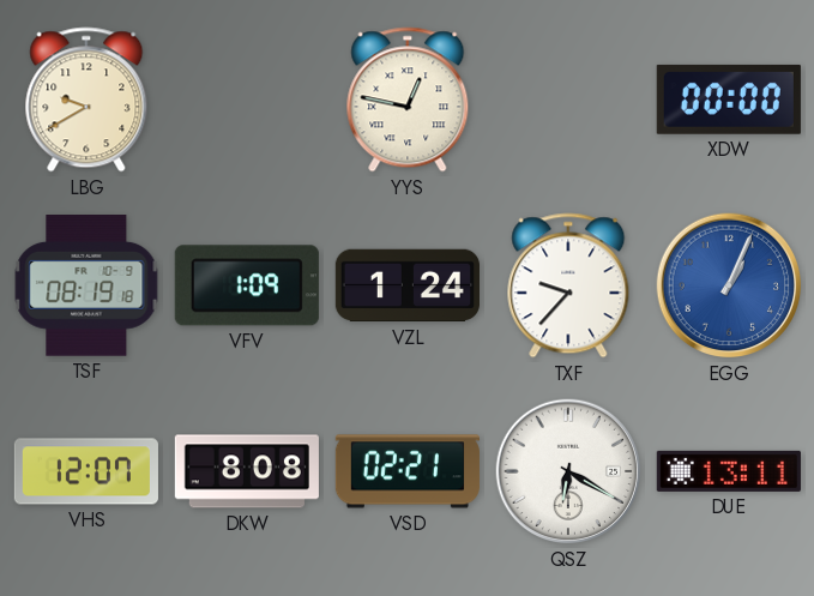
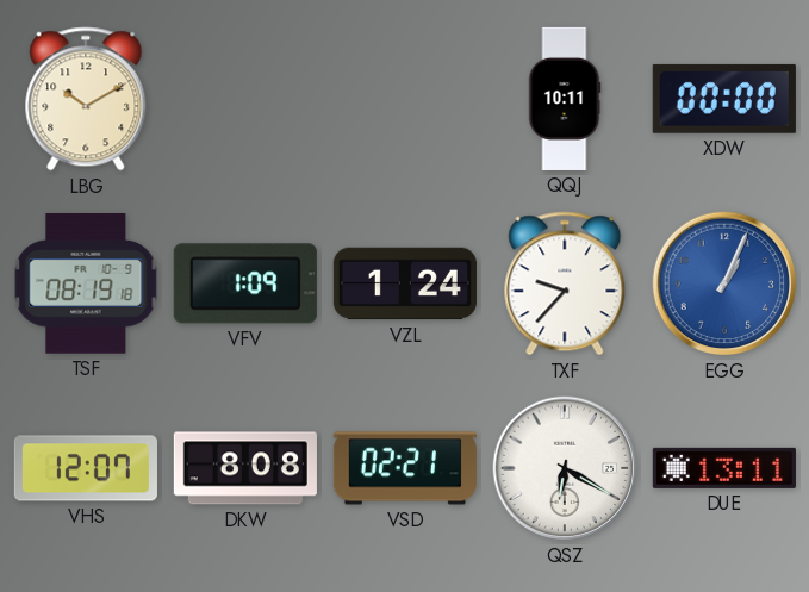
LBG: 9:40 -> 10:10 (86, 99)
YYS: 12:47 -> none (408, 100)
QQJ: none -> 10:11 (565, 99)
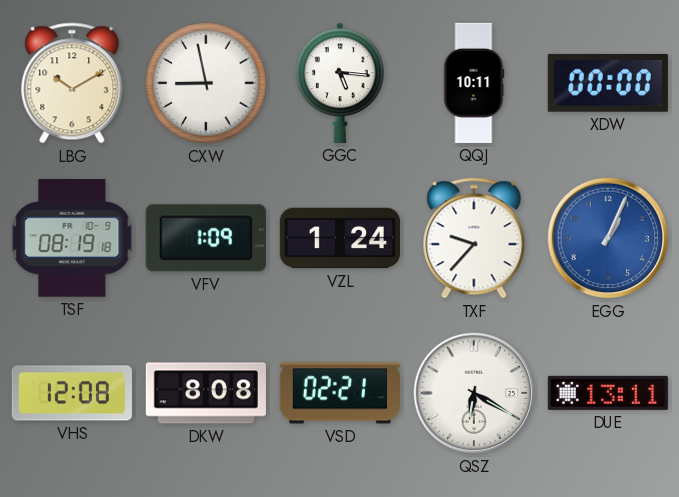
CXW: none -> 8:58 (206, 83)
GGC: none -> 5:16 (340, 83)
VHS: 12:07 -> 12:08 (72, 393)
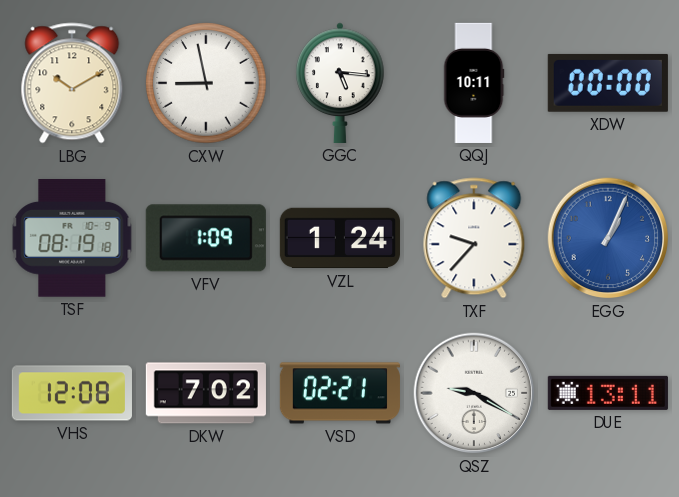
DKW: 8:08 -> 7:02 (206, 393)
QSZ: 6:20 -> 9:20 (474, 393)
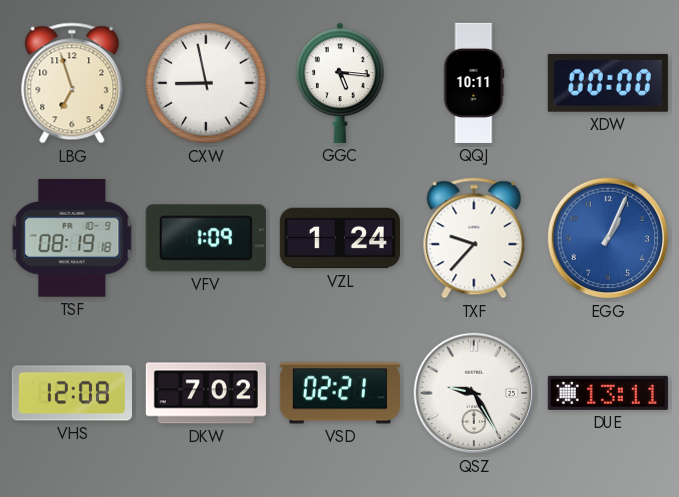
LBG: 10:10 -> 6:57 (72, 83)
QSZ: 9:20 -> 9:25 (474, 393)
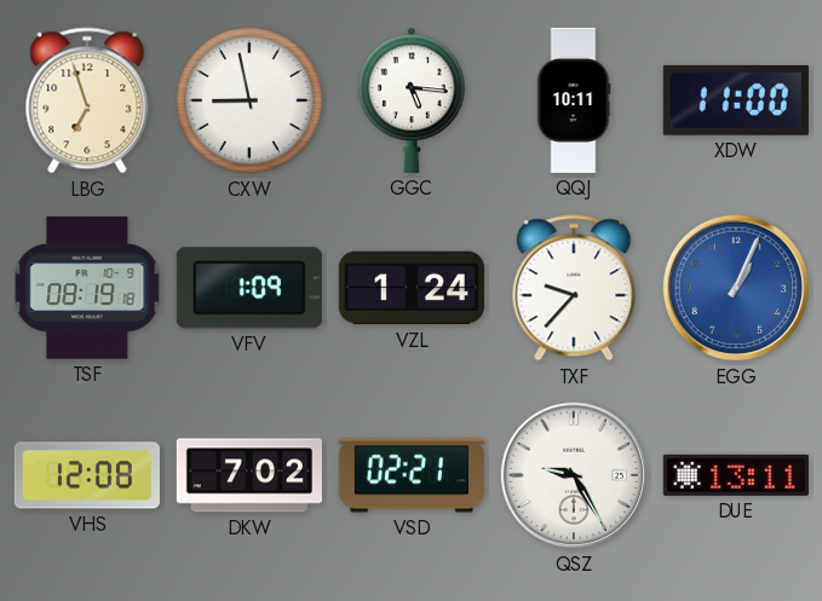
XDW: 00:00 -> 11:00 (736, 100)
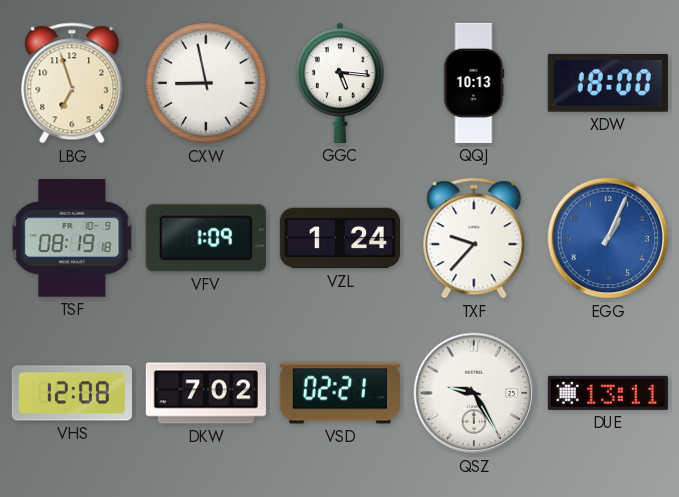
QQJ: 10:11 -> 10:13 (474, 83)
XDW: 11:00 -> 18:00 (608, 83)
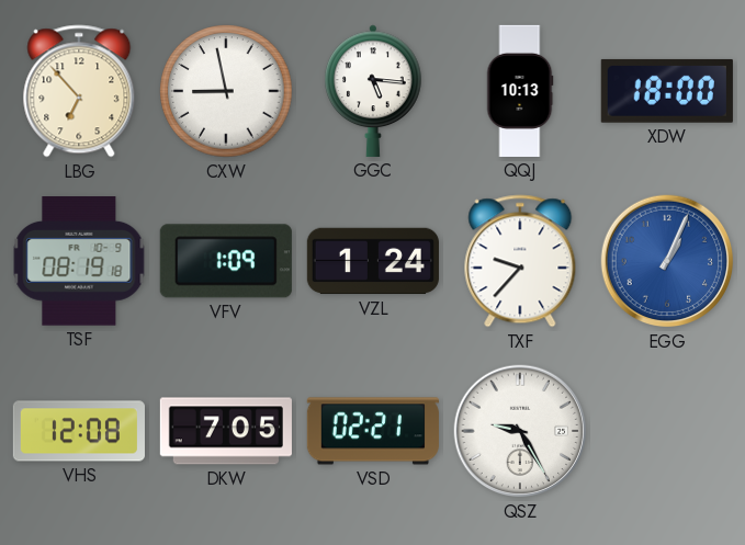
LBG: 6:57 -> 6:53 (79, 91)
DKW: 7:02 -> 7:05 (226, 431)
DUE: 13:11 -> none (608, 393)
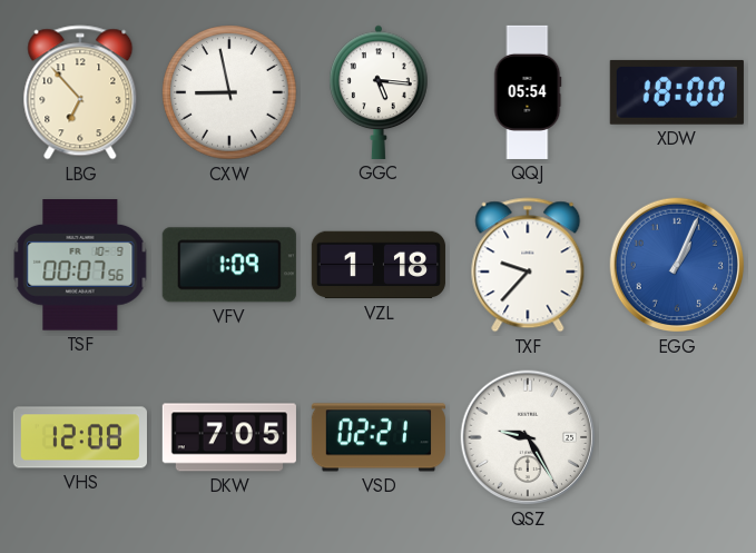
QQJ: 10:13 -> 05:54 (528, 92)
TSF: 08:19 -> 00:07 (80, 266)
VZL: 1:24 -> 1:18 (379, 265)
